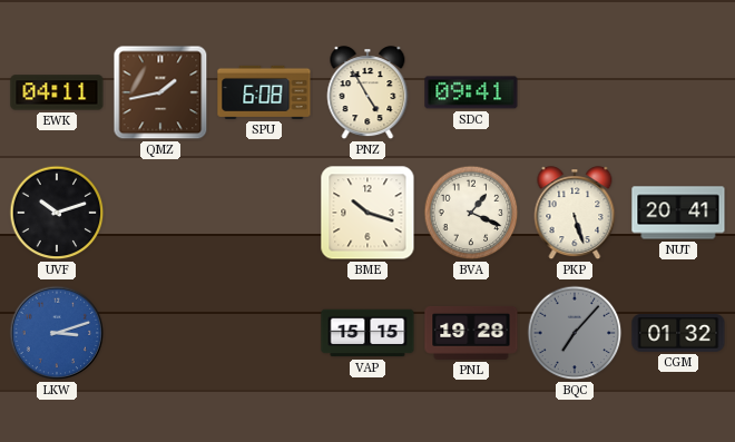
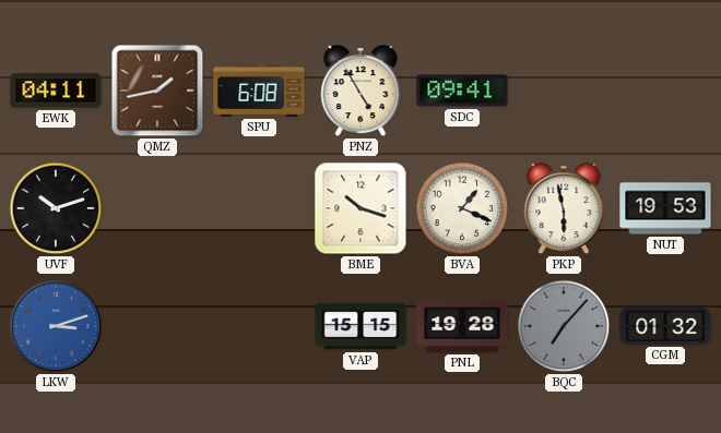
PKP: 5:27 -> 5:58 (564, 209)
NUT: 20:41 -> 19:53 (665, 208)
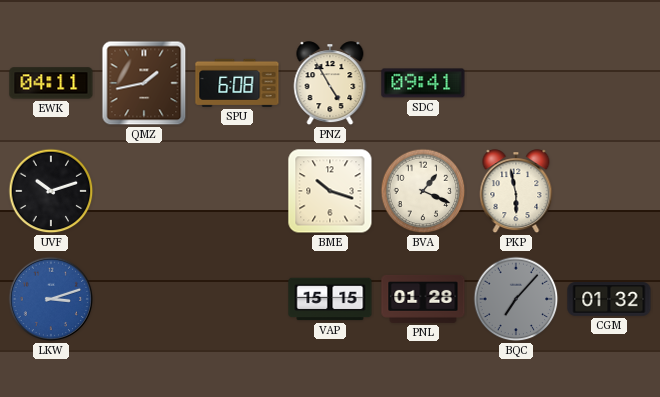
NUT: 19:53 -> none (665, 208)
PNL: 19:28 -> 01:28 (423, 299)
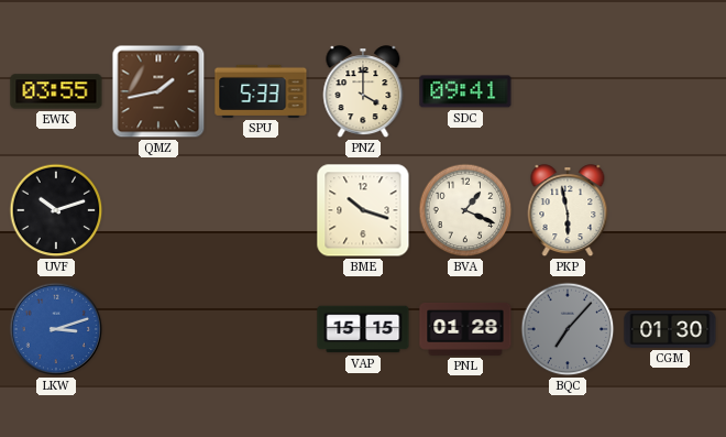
EWK: 04:11 -> 03:55 (56, 91)
SPU: 6:08 -> 5:33 (261, 91)
PNZ: 4:55 -> 4:00 (363, 92)
CGM: 01:32 -> 01:30 (670, 329)
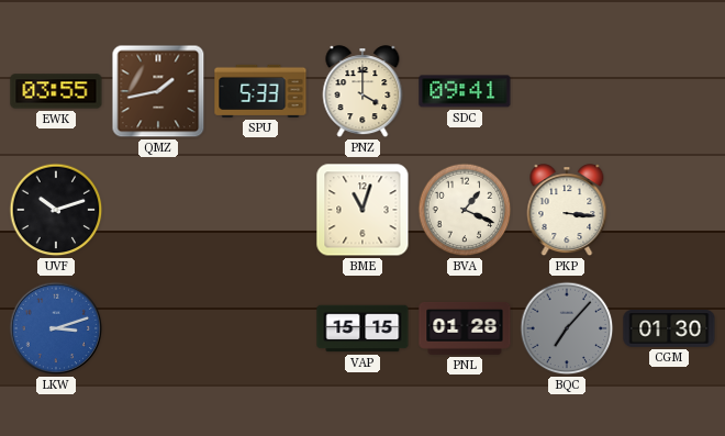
BME: 10:18 -> 11:03 (362, 210)
PKP: 5:58 -> 3:16 (567, 211)
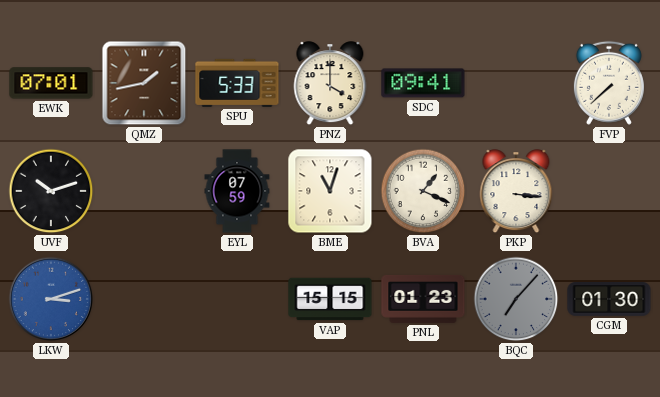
EWK: 03:55 -> 07:01 (51, 83)
FVP: none -> 7:38 (609, 83)
EYL: none -> 07:59 (237, 191)
PNL: 01:28 -> 01:23 (423, 299)
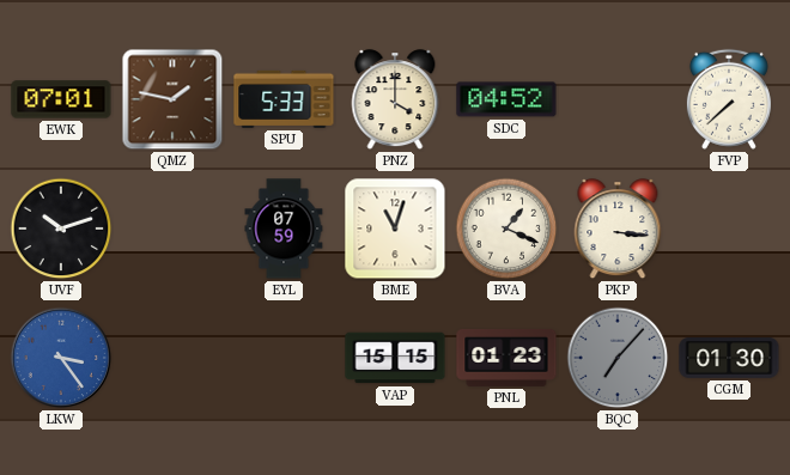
QMZ: 1:43 -> 1:47 (172, 99)
SDC: 09:41 -> 04:52 (506, 99)
LKW: 3:12 -> 3:24 (61, 358)
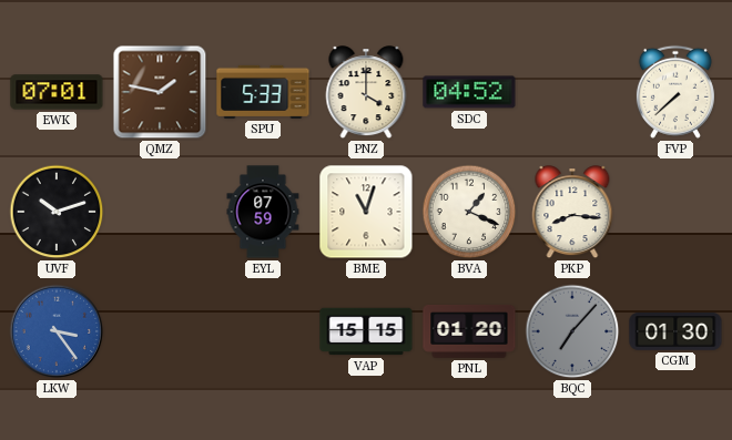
PKP: 3:16 -> 8:16 (572, 213)
PNL: 01:23 -> 01:20 (469, 331)
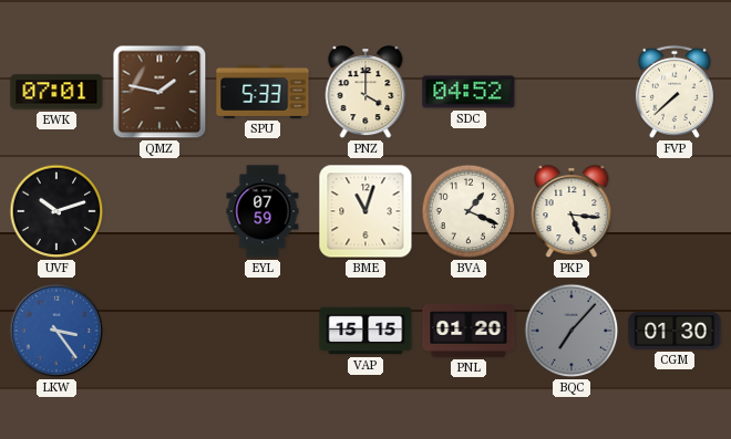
PKP: 8:16 -> 5:16 (572, 212)
